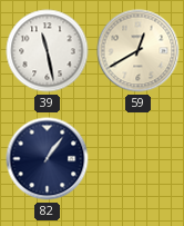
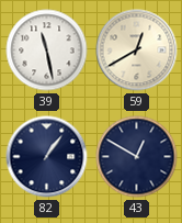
43: none -> 12:50 (137, 157)
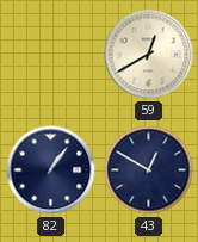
39: 11:28 -> none (47, 51)
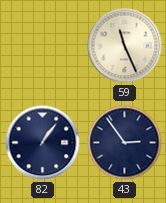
59: 12:40 -> 11:26 (125, 46)
43: 12:50 -> 2:54 (125, 143)
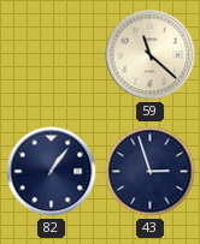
59: 11:26 -> 11:22 (151, 55)
43: 2:54 -> 2:57 (151, 172)
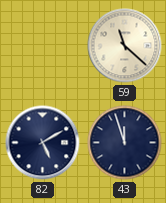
82: 1:06 -> 5:10 (43, 143)
43: 2:57 -> 11:57 (125, 143)
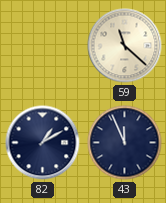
82: 5:10 -> 1:10 (43, 143)
43: 11:57 -> 11:56 (125, 143)
